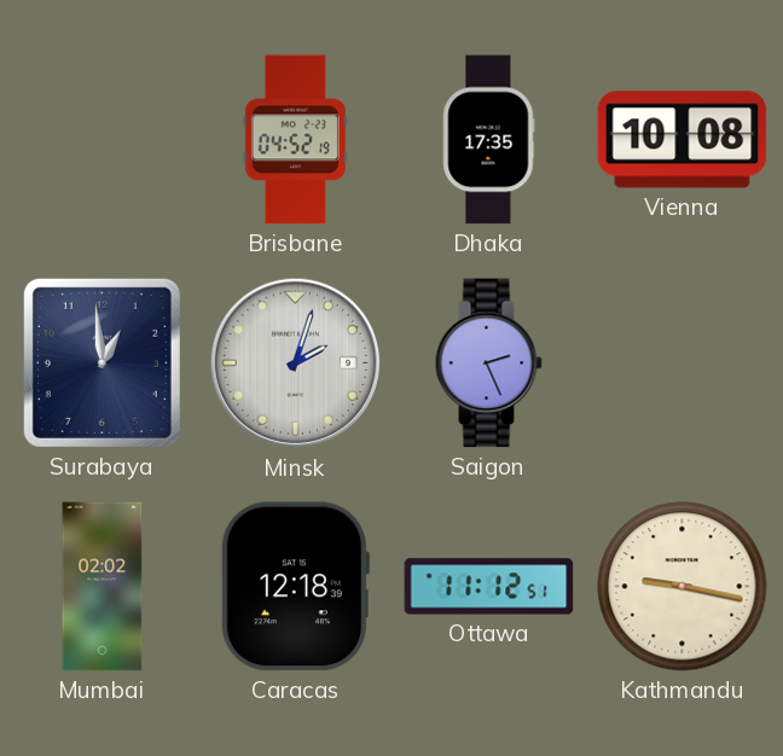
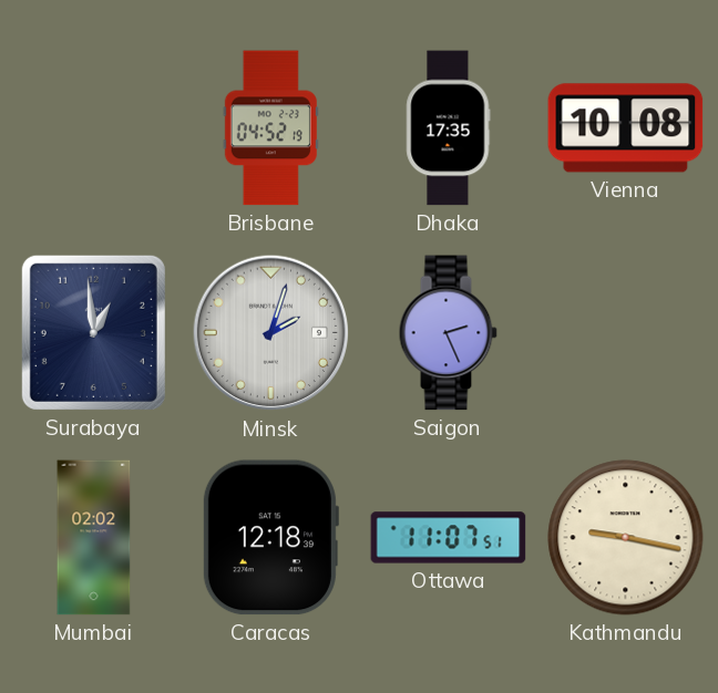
Ottawa: 11:12 -> 11:07 (449, 538)
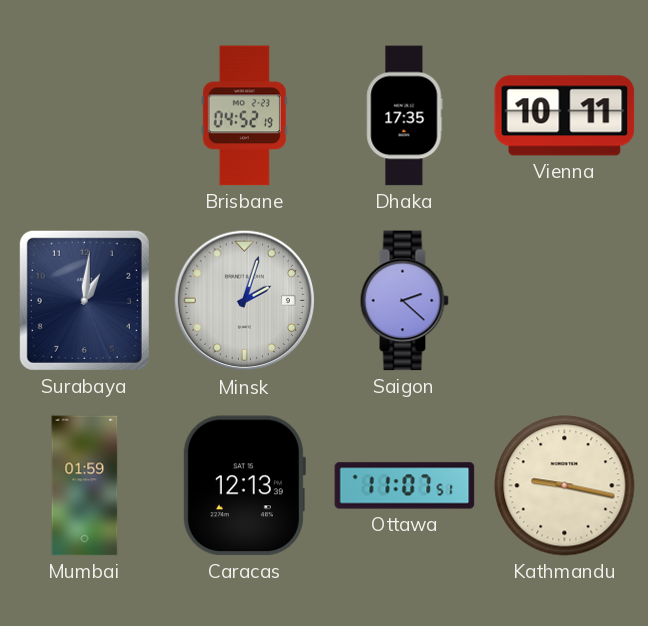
Vienna: 10:08 -> 10:11 (565, 116)
Surabaya: 12:59 -> 1:01 (84, 300)
Saigon: 2:26 -> 2:22 (404, 301)
Mumbai: 02:02 -> 01:59 (85, 486)
Caracas: 12:18 -> 12:13 (244, 486)
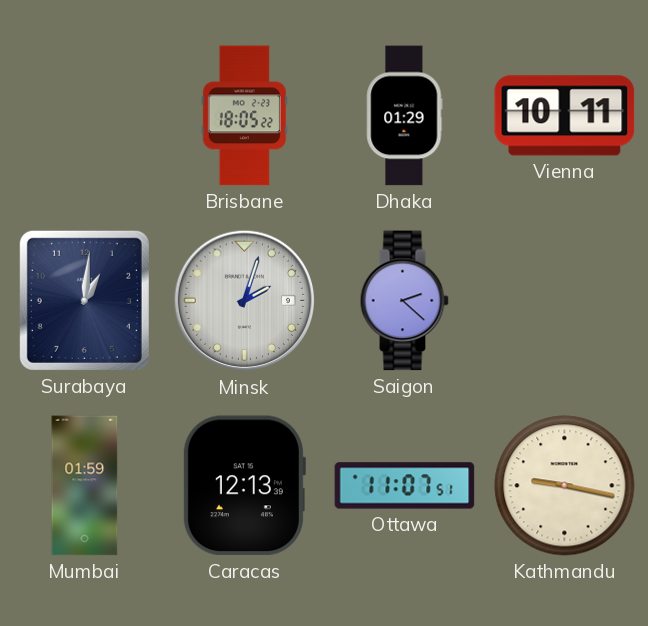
Brisbane: 04:52 -> 18:05 (244, 116)
Dhaka: 17:35 -> 01:29 (405, 116)
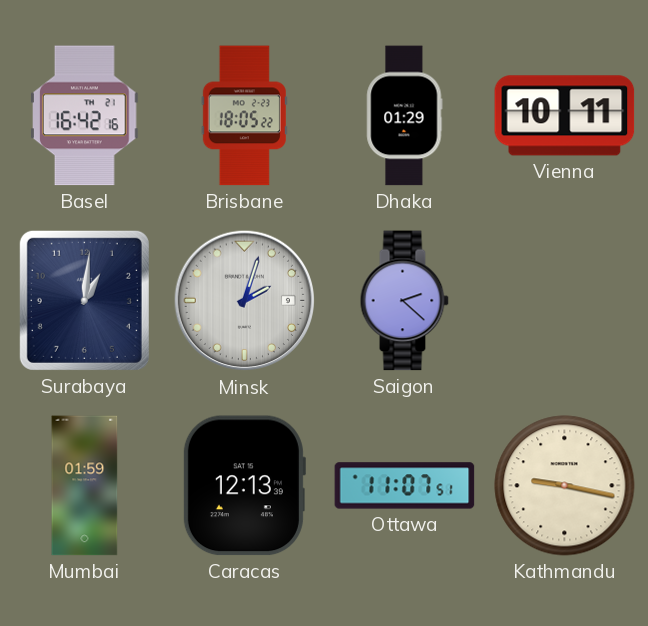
Basel: none -> 16:42 (85, 116)
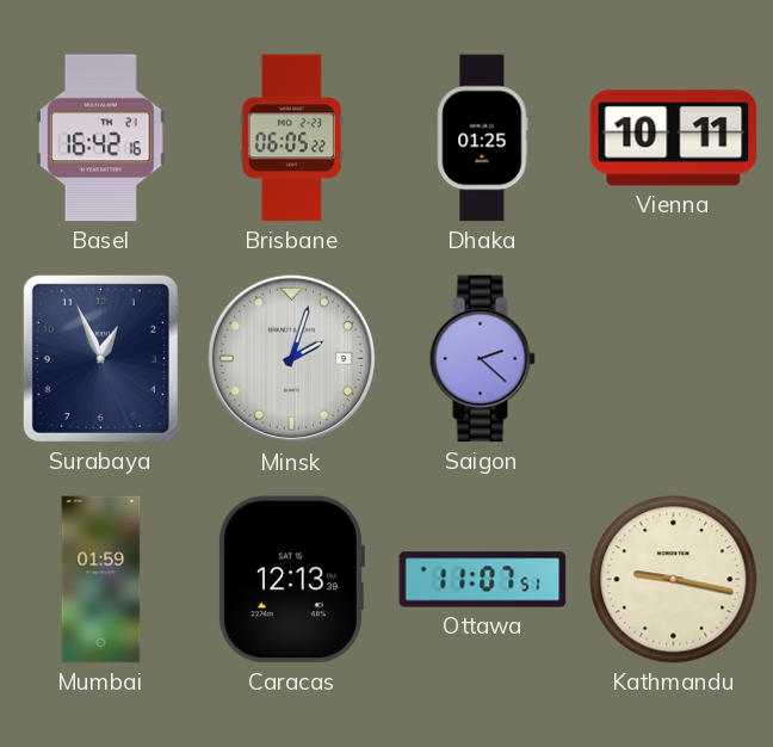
Brisbane: 18:05 -> 06:05 (291, 138)
Dhaka: 01:29 -> 01:25 (483, 138)
Surabaya: 1:01 -> 12:56 (100, 358)
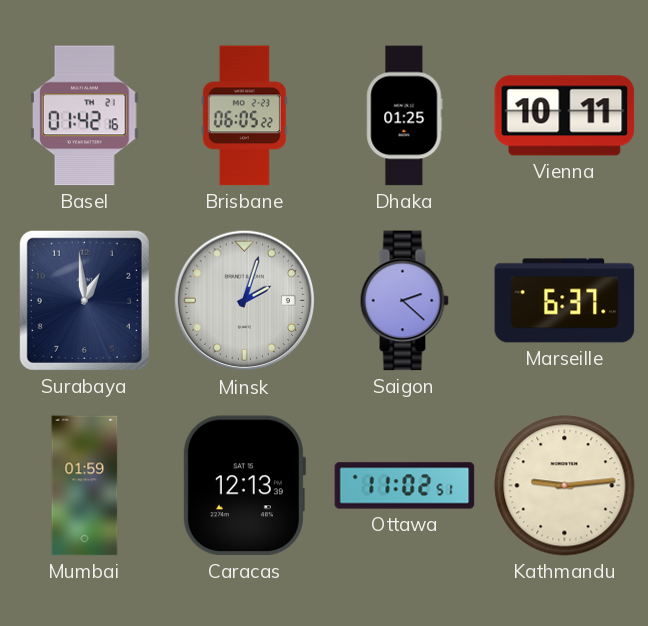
Basel: 16:42 -> 01:42 (85, 116)
Surabaya: 12:56 -> 12:59 (84, 300)
Marseille: none -> 6:37 (565, 301)
Ottawa: 11:07 -> 11:02 (405, 486)
Kathmandu: 9:17 -> 9:14 (565, 486)
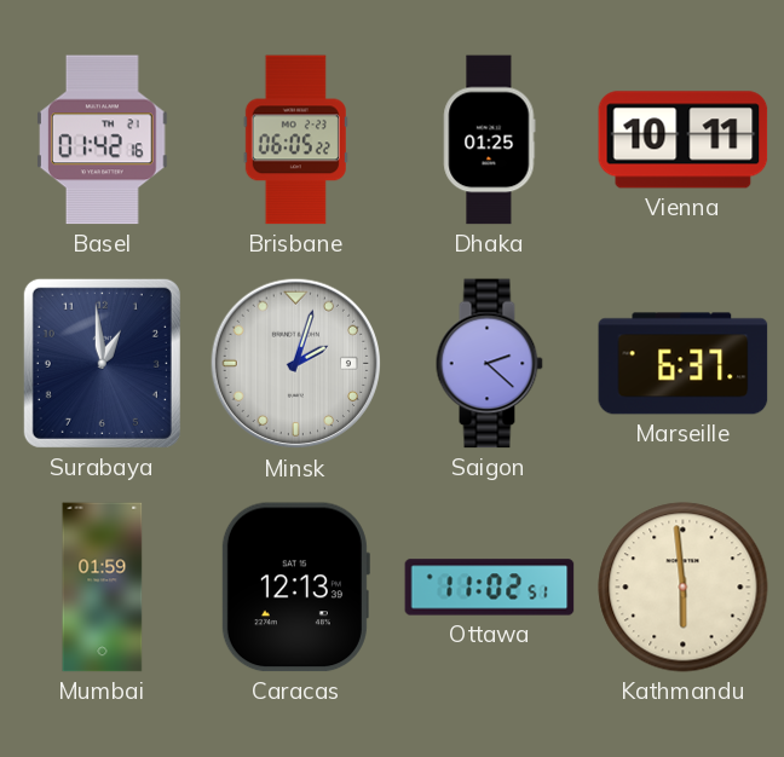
Kathmandu: 9:14 -> 5:59 (684, 588)
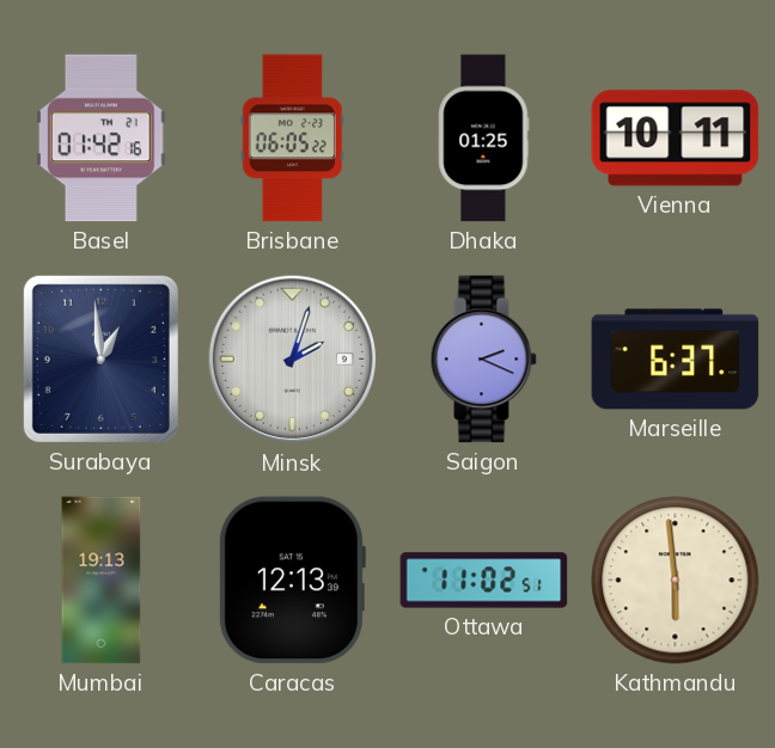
Saigon: 2:22 -> 2:19 (483, 360)
Mumbai: 01:59 -> 19:13 (102, 581)
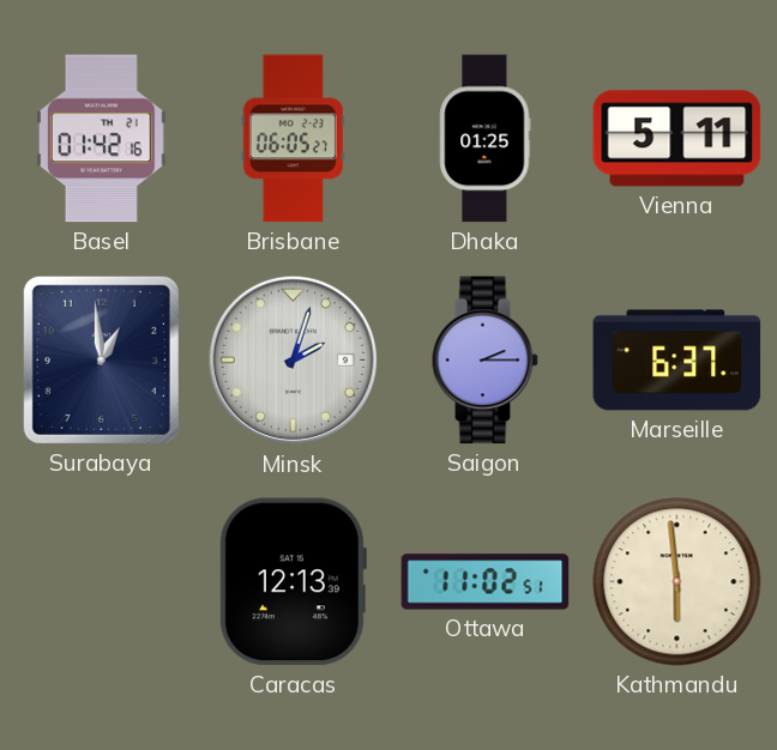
Brisbane: 06:05:22 -> 06:05:27 (293, 139)
Vienna: 10:11 -> 5:11 (677, 139)
Saigon: 2:19 -> 2:15 (484, 361)
Mumbai: 19:13 -> none (102, 581)
